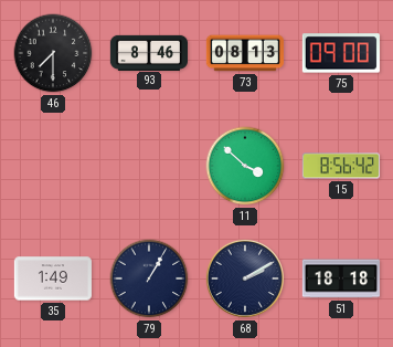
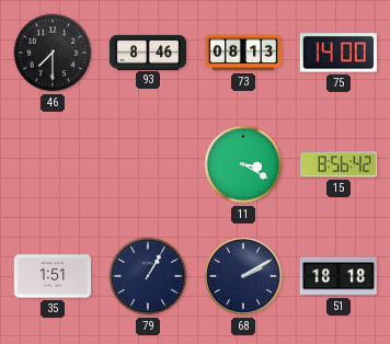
75: 09:00 -> 14:00 (339, 53)
11: 3:52 -> 3:20 (243, 164)
35: 1:49 -> 1:51 (53, 276)
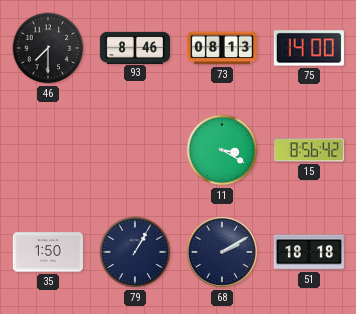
35: 1:51 -> 1:50 (48, 252)
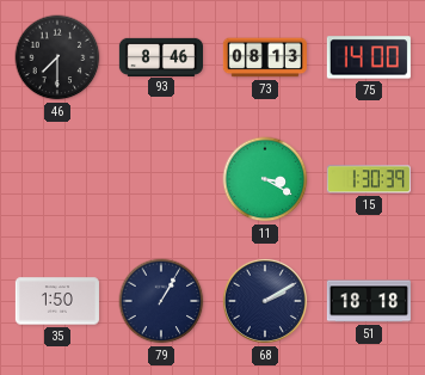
15: 8:56 -> 1:30 (369, 179)
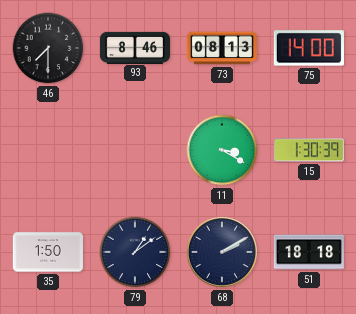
79: 1:05 -> 1:09 (135, 252)
